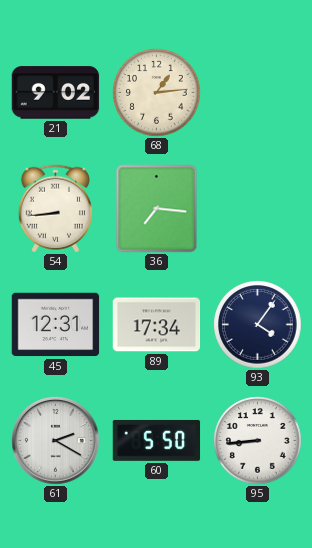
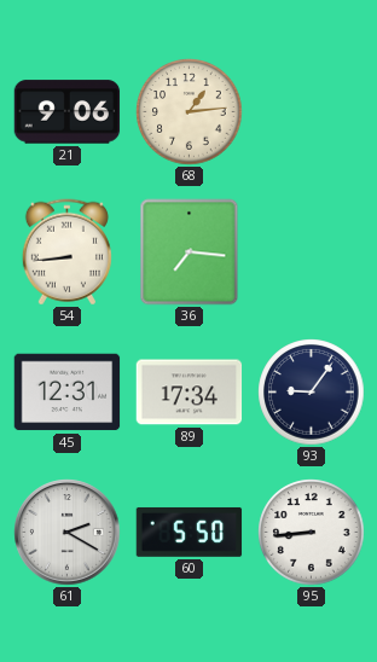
21: 9:02 -> 9:06 (68, 112)
93: 4:06 -> 9:06 (312, 393)
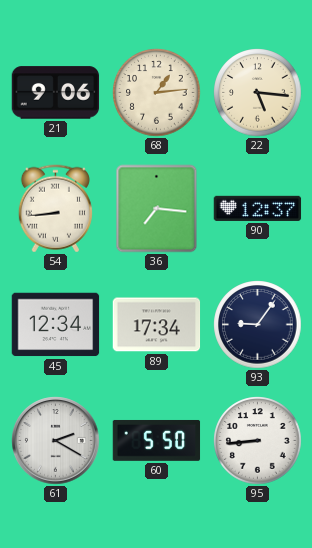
22: none -> 5:16 (258, 93)
90: none -> 12:37 (258, 208)
45: 12:31 -> 12:34 (56, 325)
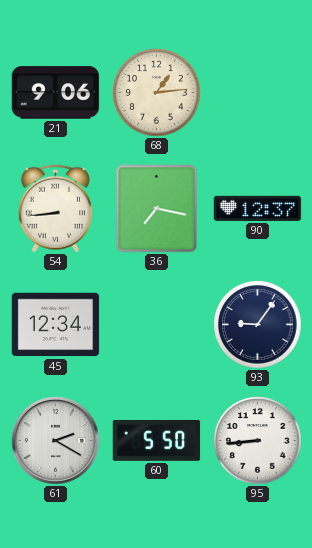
22: 5:16 -> none (258, 93)
36: 7:16 -> 7:17 (157, 209)
89: 17:34 -> none (157, 325)
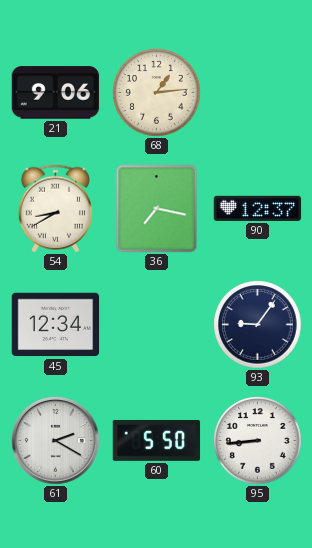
54: 8:44 -> 8:40 (55, 209)
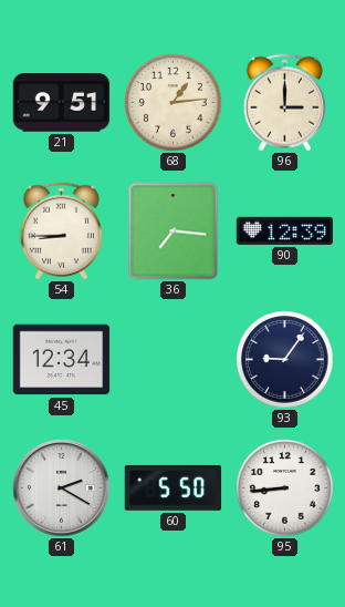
21: 9:06 -> 9:51 (62, 103)
96: none -> 3:00 (284, 103)
54: 8:40 -> 8:45 (61, 232)
36: 7:17 -> 7:16 (174, 232)
90: 12:37 -> 12:39 (285, 230)
